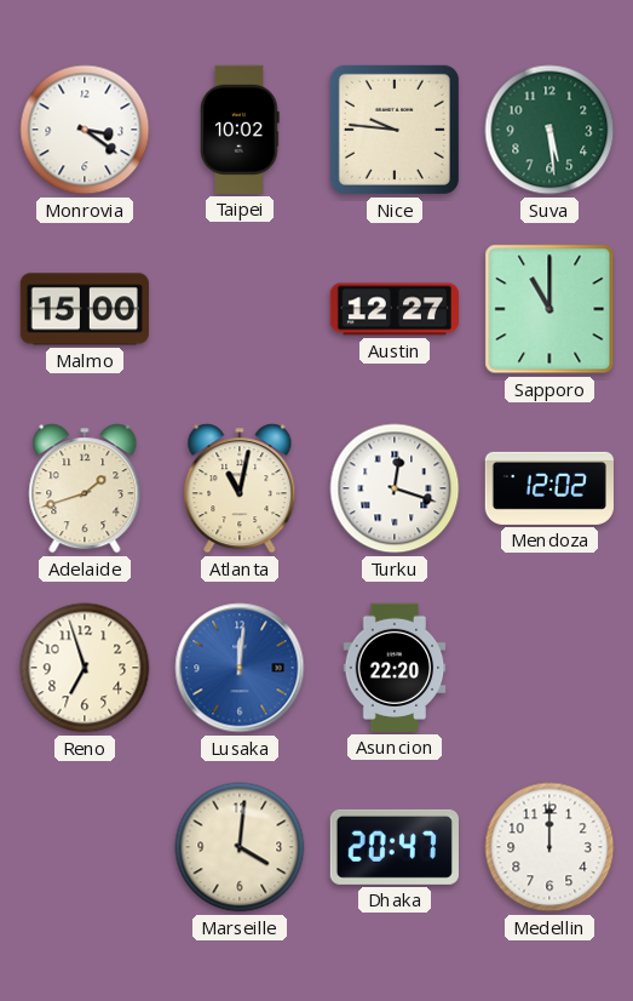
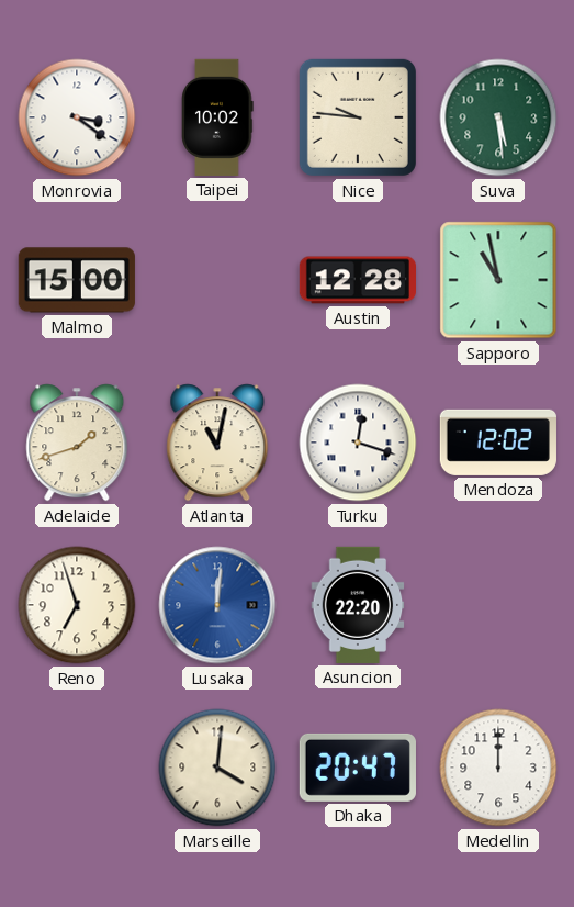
Austin: 12:27 -> 12:28 (357, 280)
Sapporo: 11:00 -> 10:58 (498, 280)
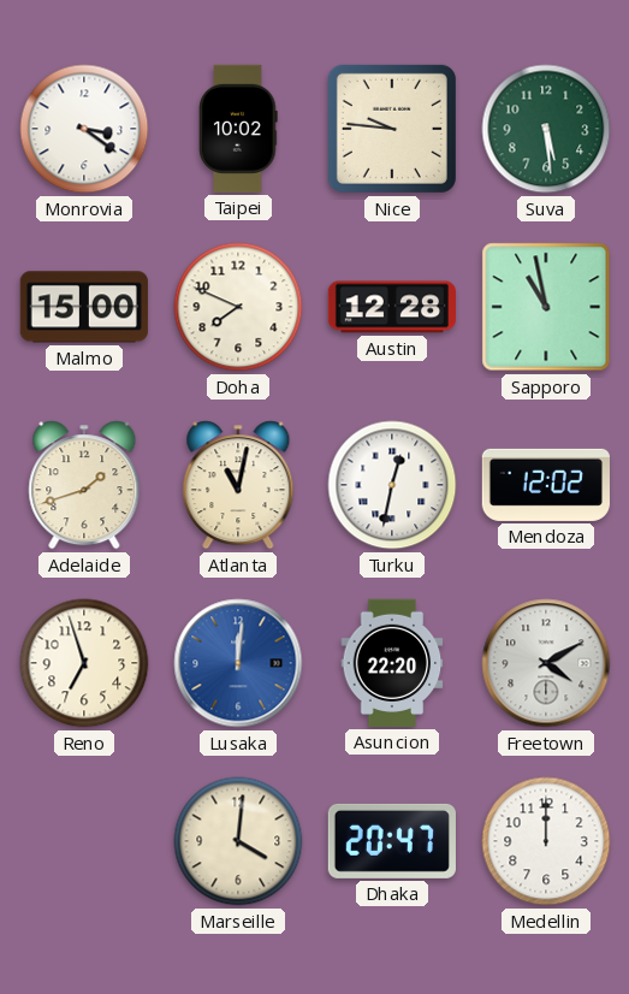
Doha: none -> 7:49 (238, 307)
Turku: 12:18 -> 12:32 (392, 485)
Freetown: none -> 4:10 (546, 663)
